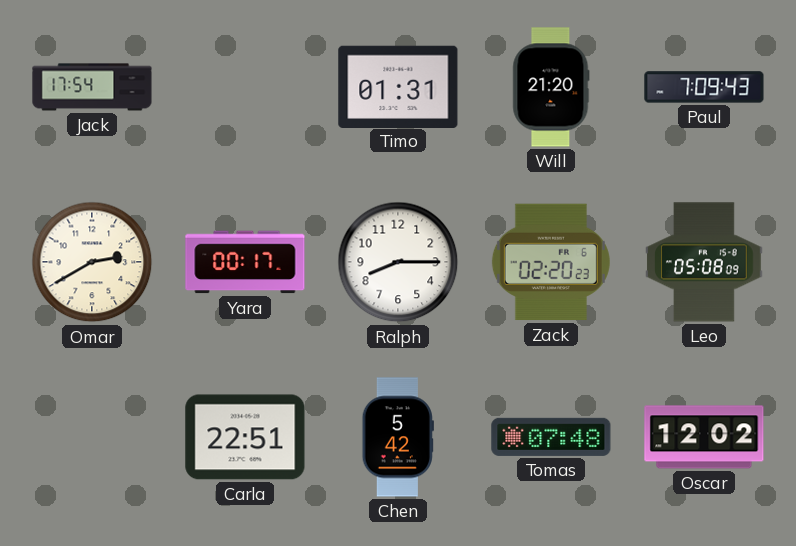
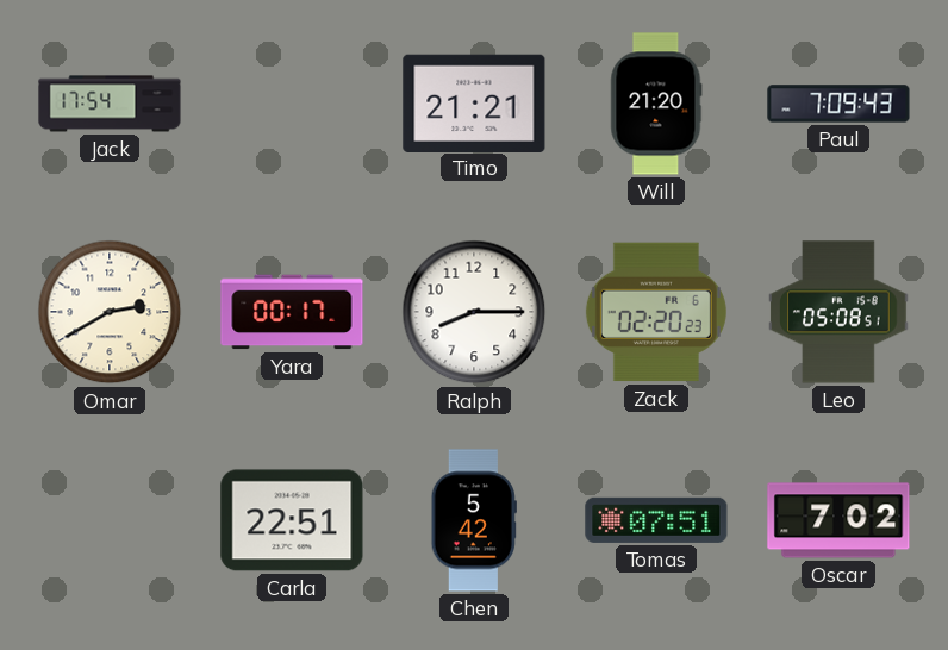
Timo: 01:31 -> 21:21 (474, 102)
Leo: 05:08:09 -> 05:08:51 (838, 312)
Tomas: 07:48 -> 07:51 (656, 520)
Oscar: 12:02 -> 7:02 (838, 520)
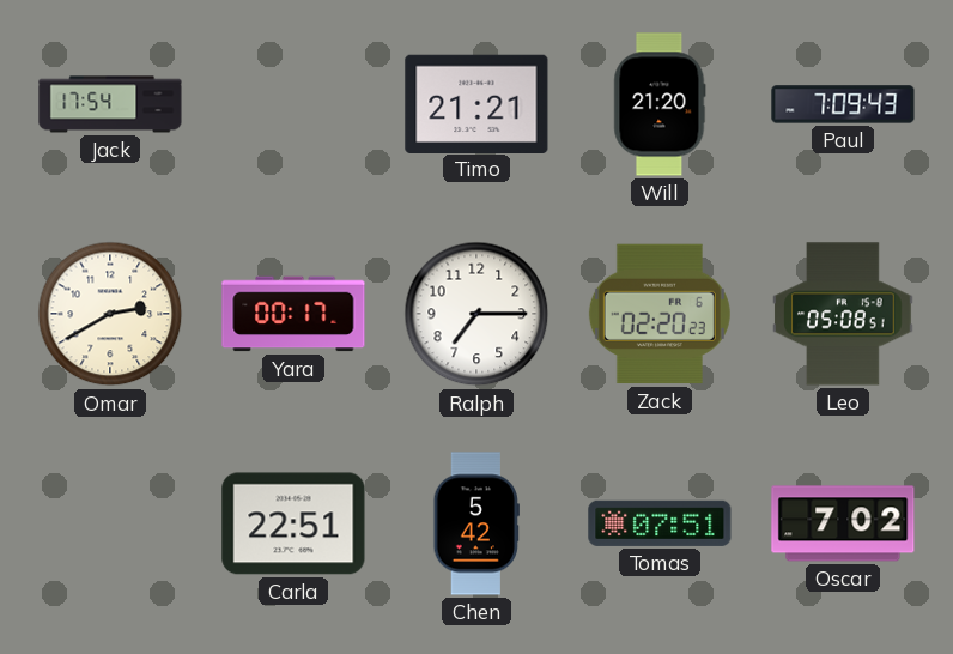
Ralph: 8:15 -> 7:15 (476, 314)
